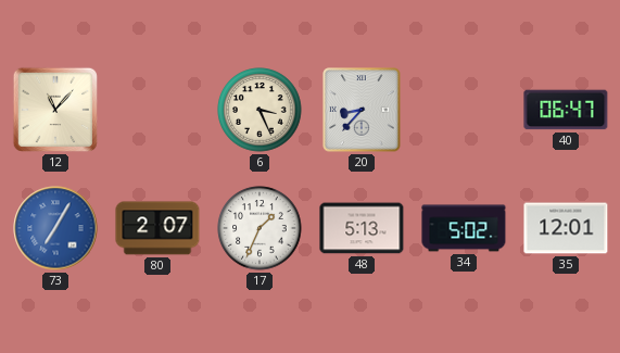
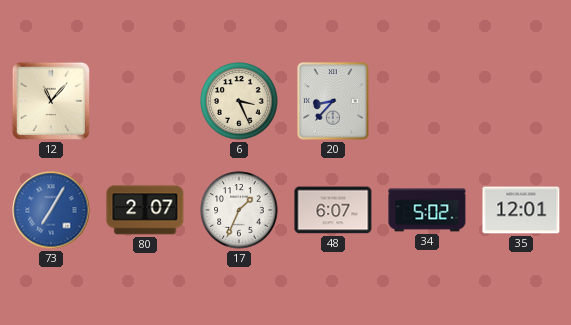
40: 06:47 -> none (566, 110)
48: 5:13 -> 6:07 (333, 210)
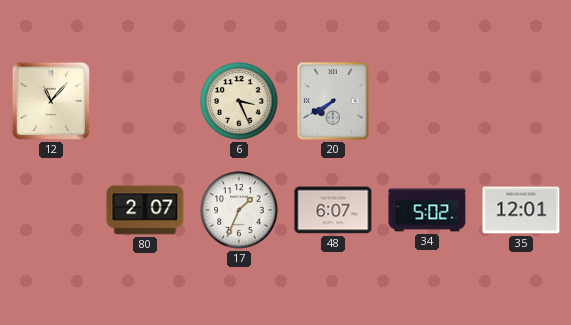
20: 8:37 -> 7:40 (333, 101)
73: 7:05 -> none (51, 210)
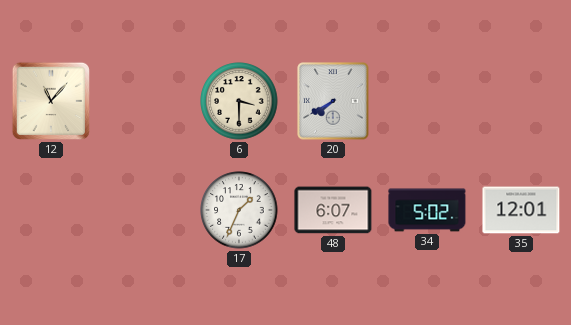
6: 3:26 -> 3:30 (239, 101)
80: 2:07 -> none (145, 210)
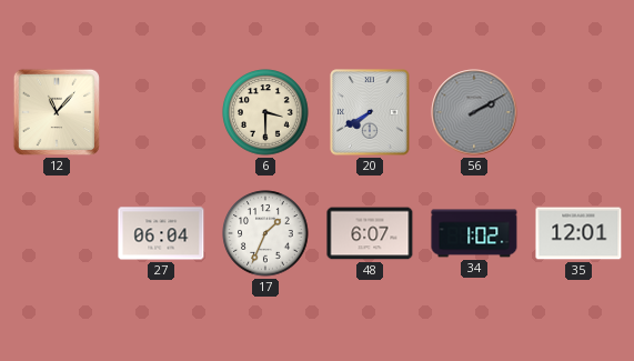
56: none -> 2:10 (474, 112)
27: none -> 06:04 (161, 233)
34: 5:02 -> 1:02 (474, 233)
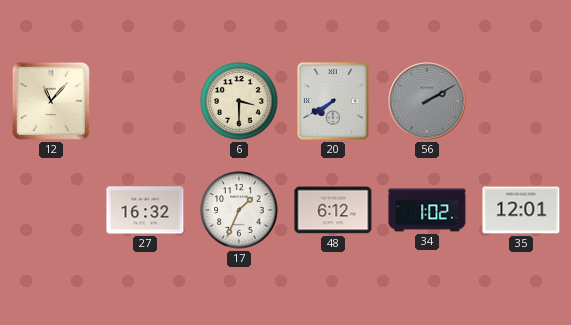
27: 06:04 -> 16:32 (145, 210)
48: 6:07 -> 6:12 (333, 210)
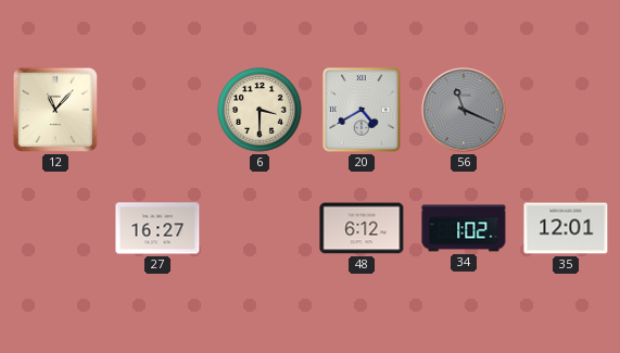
20: 7:40 -> 4:40 (362, 110)
56: 2:10 -> 11:19 (464, 110)
27: 16:32 -> 16:27 (157, 228)
17: 1:34 -> none (239, 210)
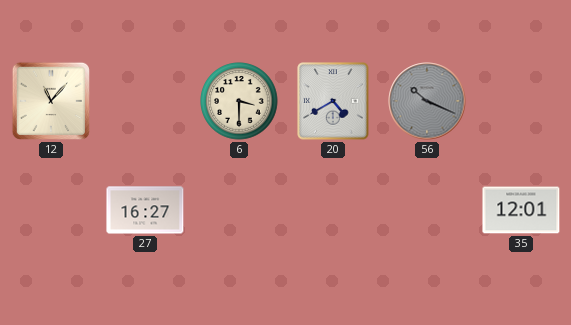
56: 11:19 -> 10:19 (427, 101)
48: 6:12 -> none (362, 228)
34: 1:02 -> none (464, 228)
